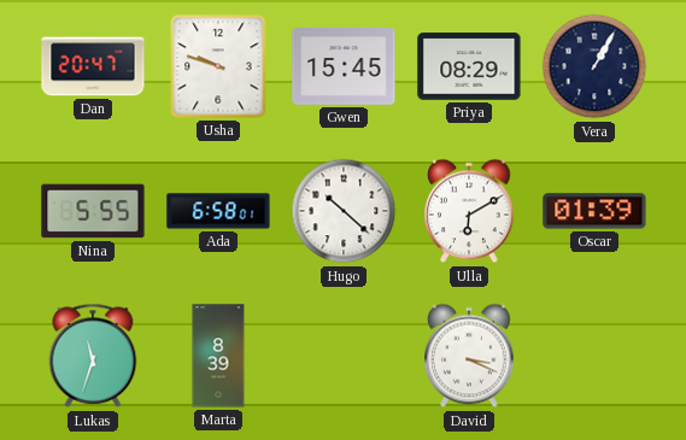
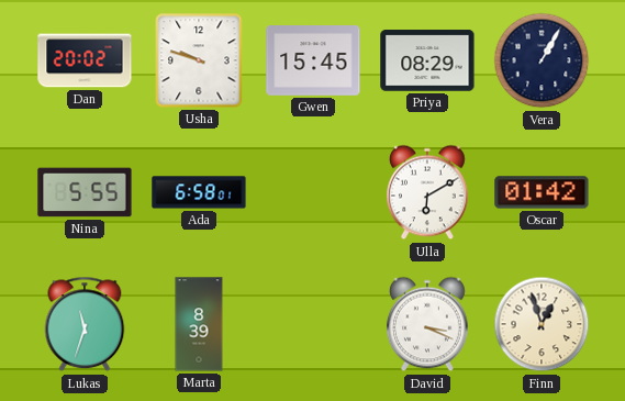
Dan: 20:47 -> 20:02 (85, 60)
Hugo: 10:22 -> none (344, 211)
Oscar: 01:39 -> 01:42 (542, 192)
Finn: none -> 12:57 (542, 324)
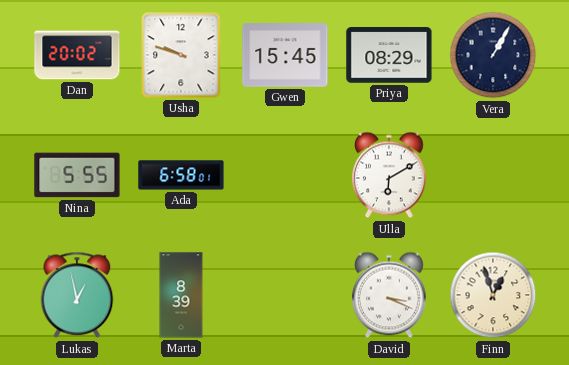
Oscar: 01:42 -> none (542, 192)
Lukas: 11:33 -> 12:58 (77, 295)
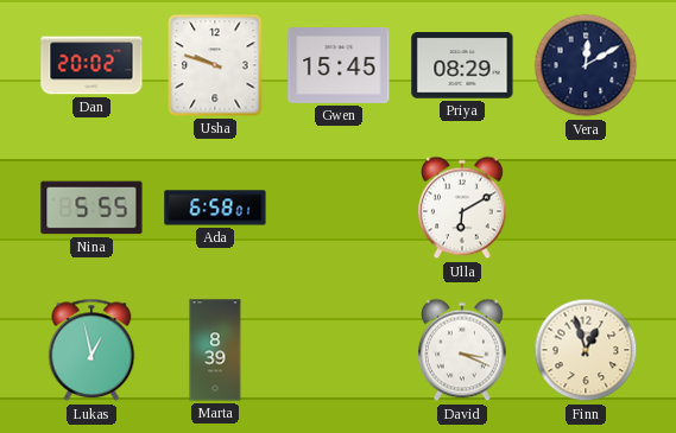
Vera: 1:05 -> 12:10 (586, 65)
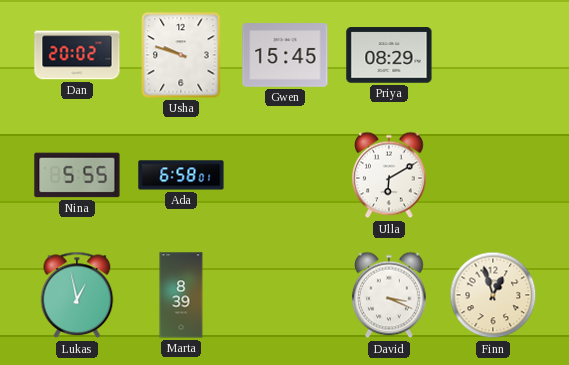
Vera: 12:10 -> none (586, 65)
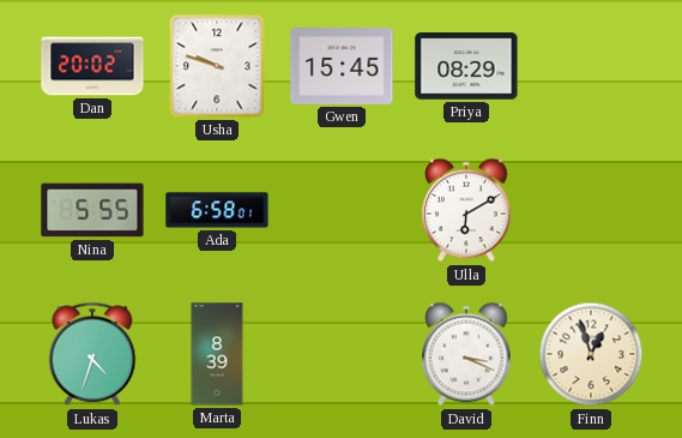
Lukas: 12:58 -> 4:33 (92, 354)
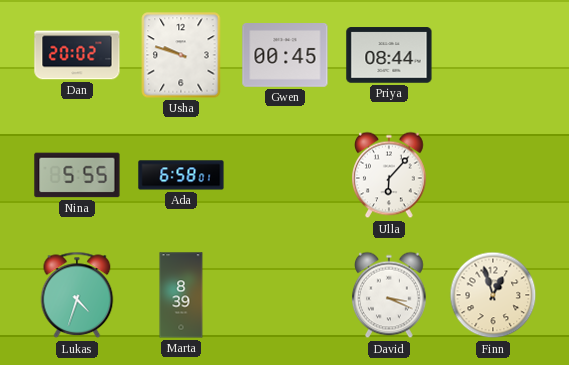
Gwen: 15:45 -> 00:45 (285, 56)
Priya: 08:29 -> 08:44 (389, 55)
Ulla: 6:10 -> 6:07 (390, 175)
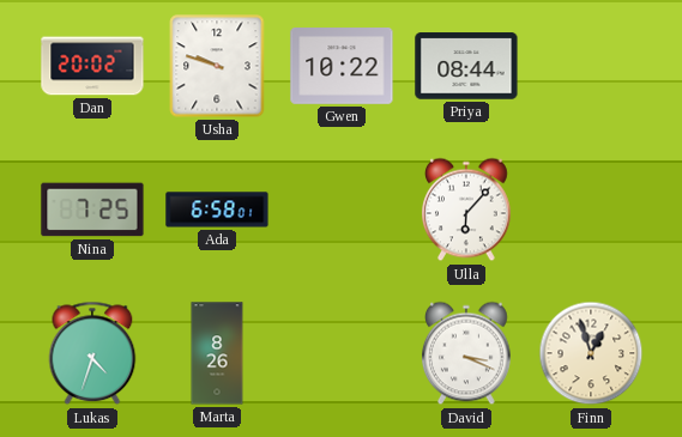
Gwen: 00:45 -> 10:22 (342, 67)
Nina: 5:55 -> 7:25 (92, 210)
Marta: 8:39 -> 8:26 (217, 353)
